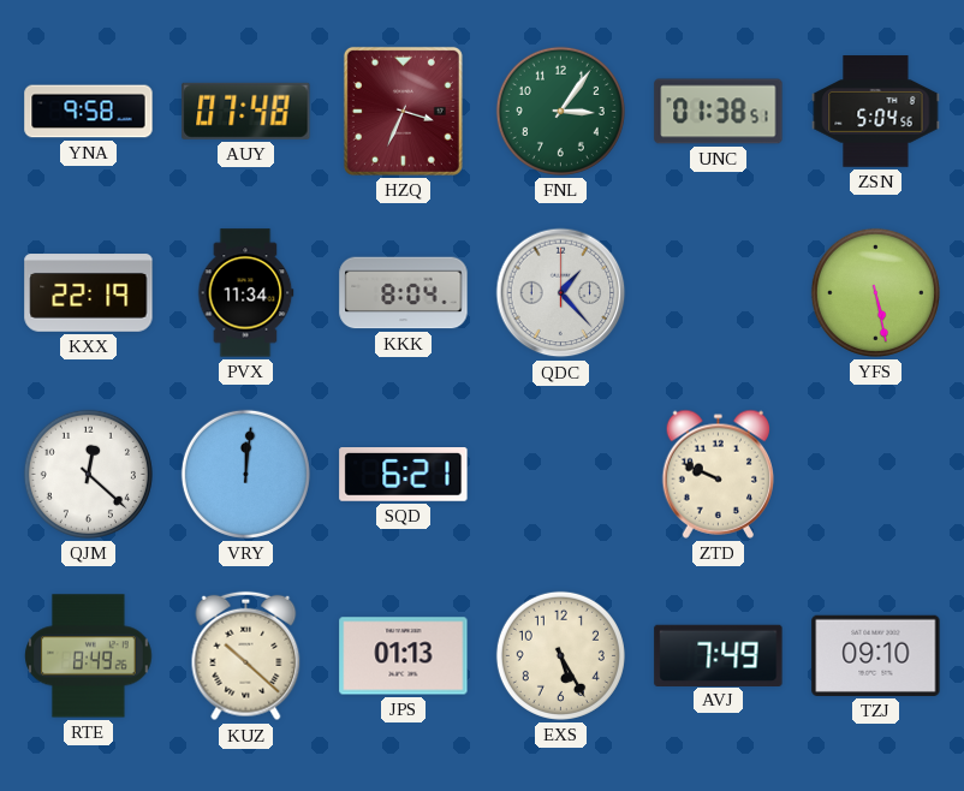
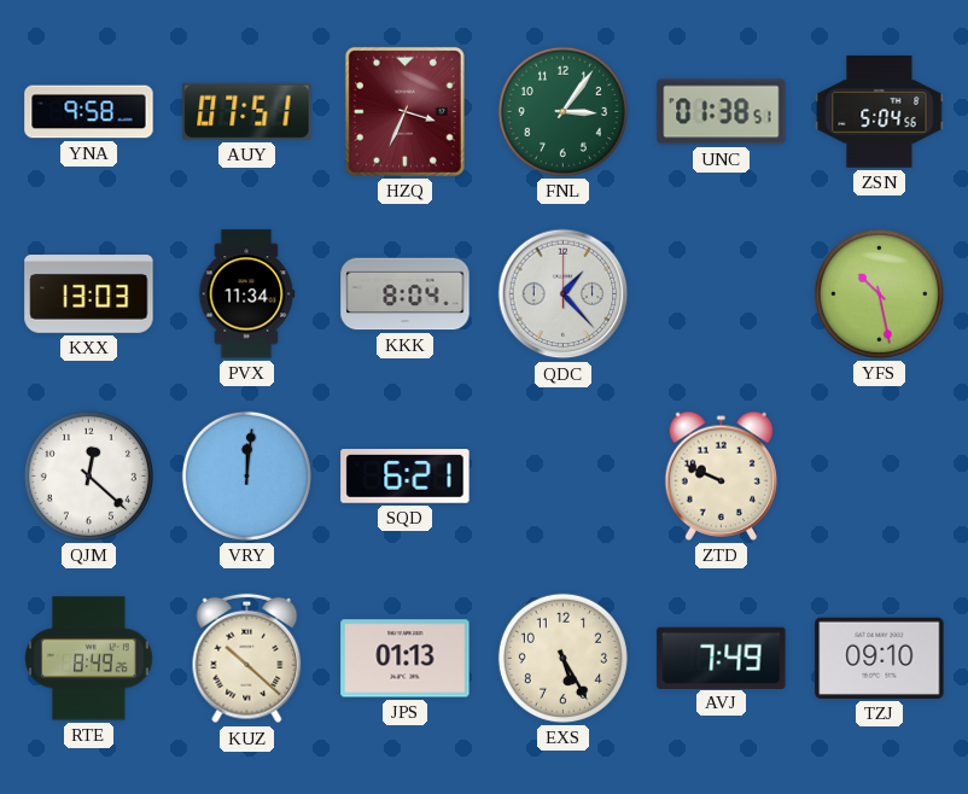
AUY: 07:48 -> 07:51 (247, 111)
KXX: 22:19 -> 13:03 (89, 294)
YFS: 5:28 -> 10:28 (879, 293)
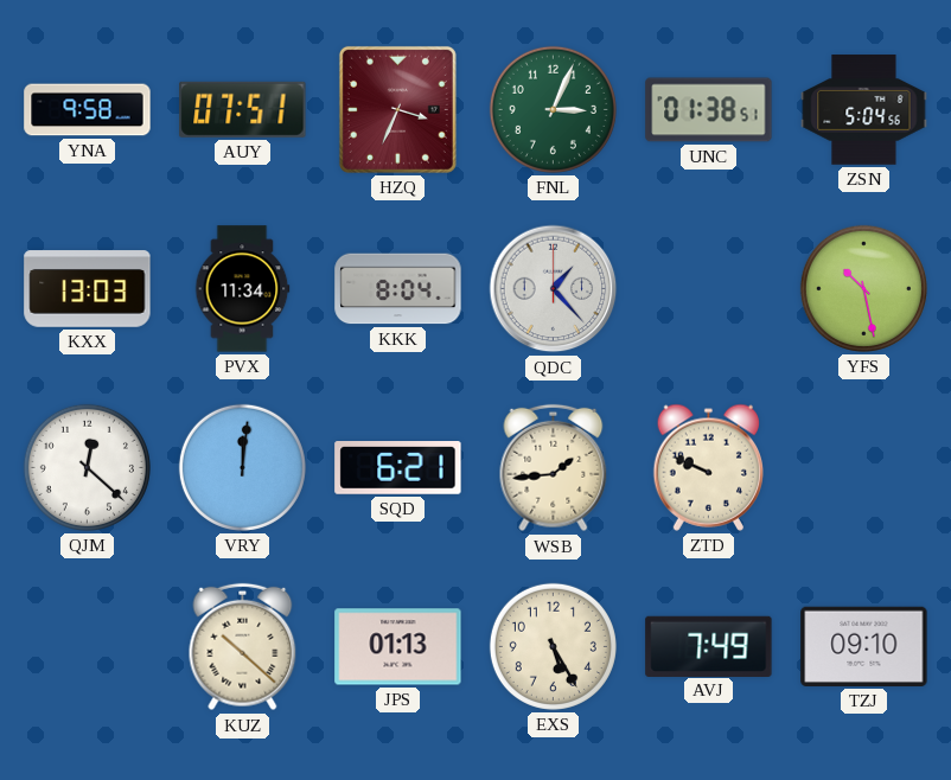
FNL: 3:06 -> 3:04 (553, 109)
WSB: none -> 1:44 (554, 468)
RTE: 8:49 -> none (89, 659)
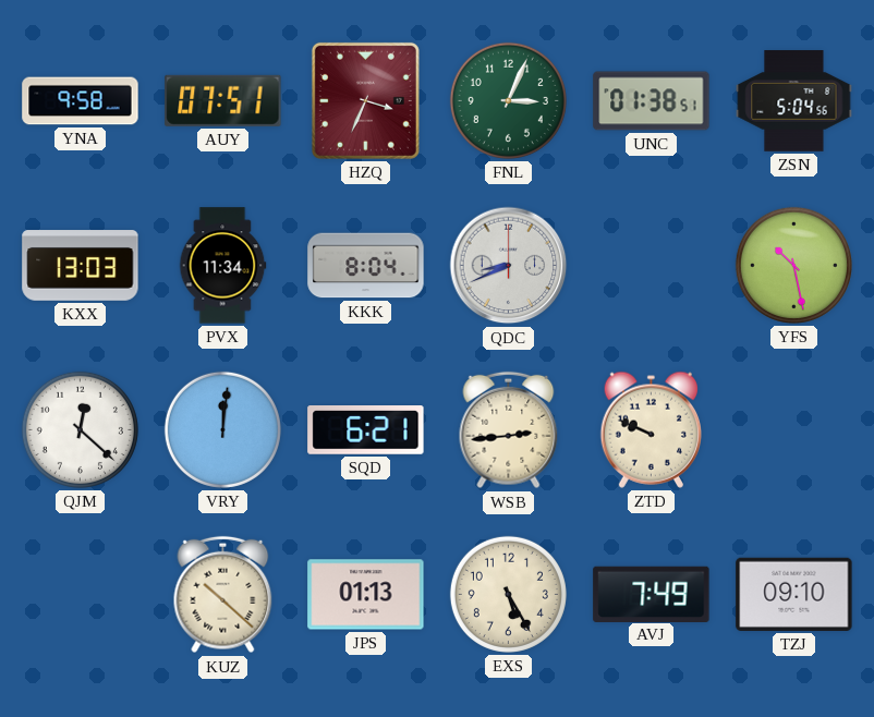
QDC: 1:23 -> 8:41 (509, 266)
WSB: 1:44 -> 2:44 (509, 430)
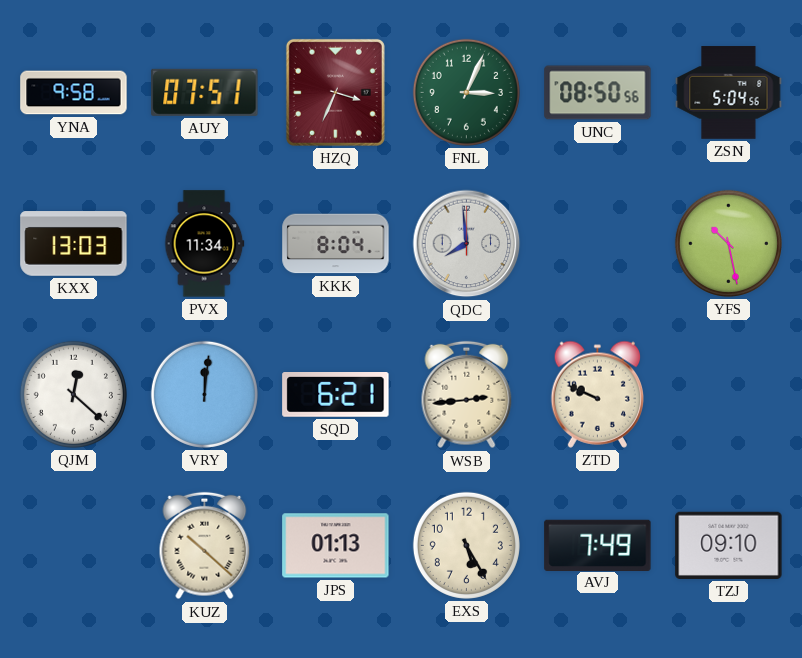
UNC: 01:38 -> 08:50 (598, 93)
QDC: 8:41 -> 7:59 (467, 244)
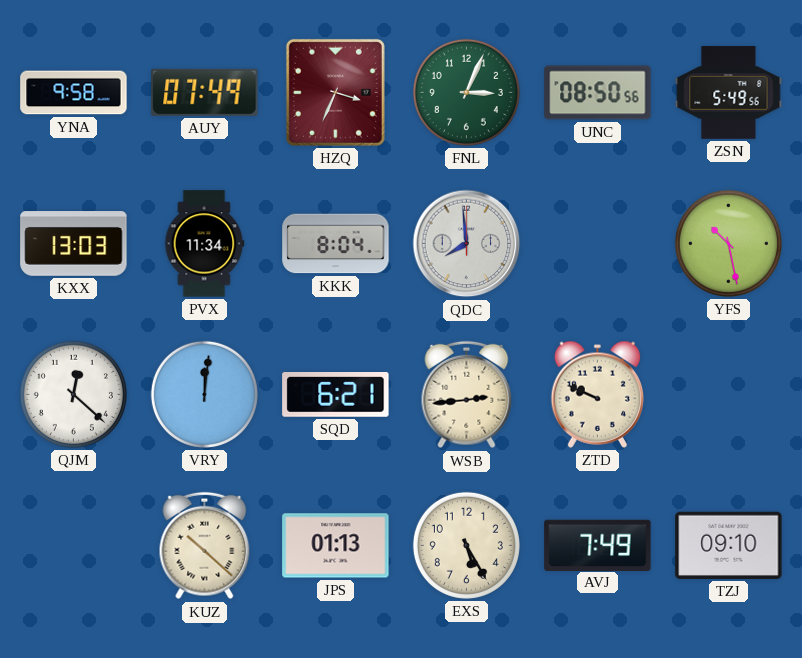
AUY: 07:51 -> 07:49 (205, 92)
ZSN: 5:04 -> 5:49 (729, 93)
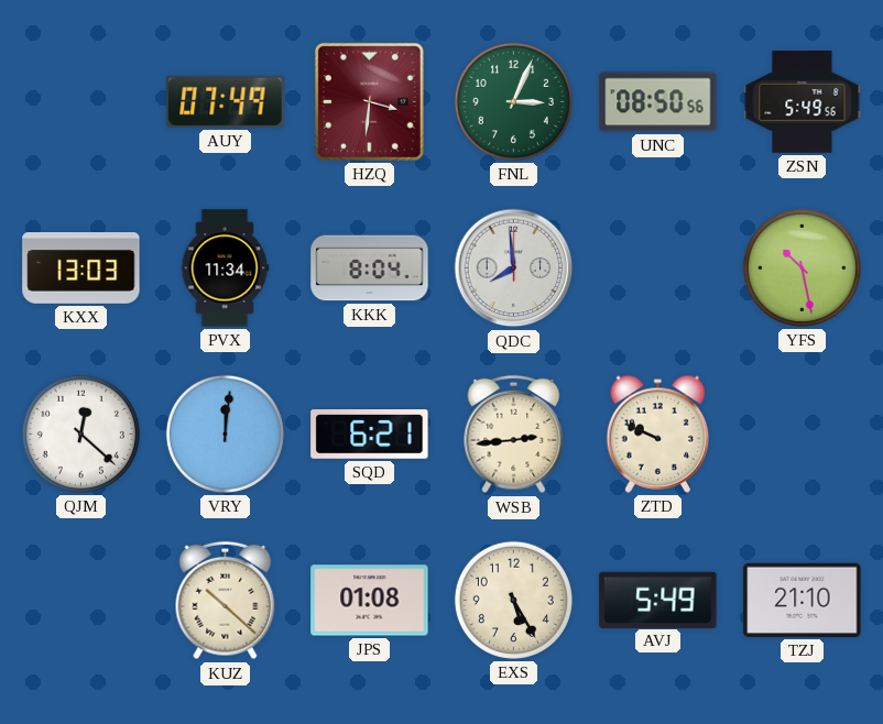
YNA: 9:58 -> none (74, 93)
HZQ: 3:34 -> 3:31 (369, 101)
JPS: 01:13 -> 01:08 (370, 601)
AVJ: 7:49 -> 5:49 (658, 600)
TZJ: 09:10 -> 21:10 (803, 600)
